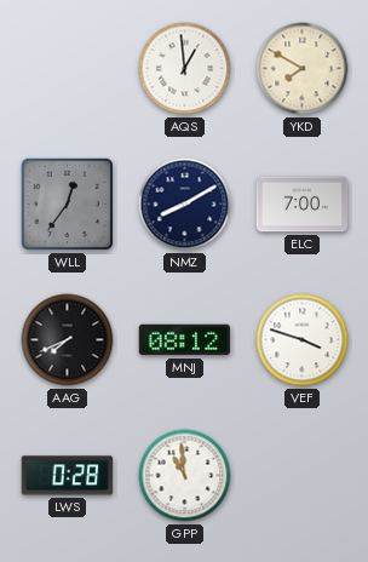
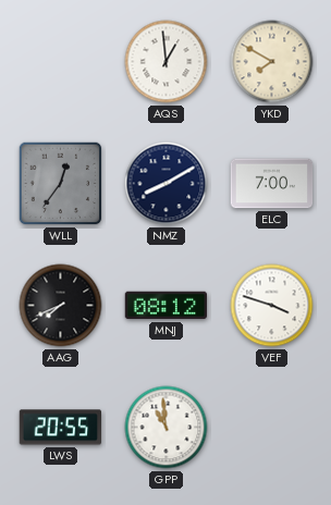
LWS: 0:28 -> 20:55 (60, 428)
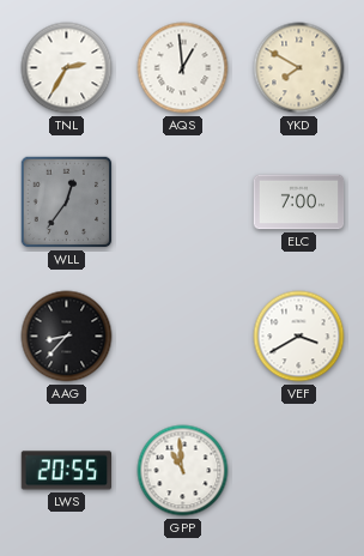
TNL: none -> 2:35 (67, 68)
NMZ: 8:10 -> none (167, 184)
AAG: 7:41 -> 8:37 (67, 337)
MNJ: 08:12 -> none (165, 306)
VEF: 3:48 -> 3:40 (299, 337)
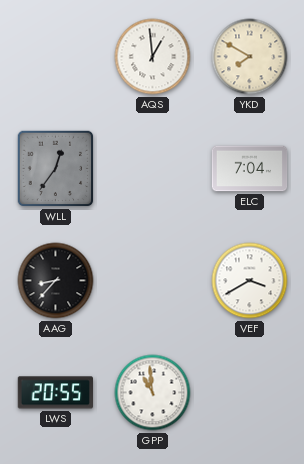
TNL: 2:35 -> none (67, 68)
ELC: 7:00 -> 7:04 (250, 169)
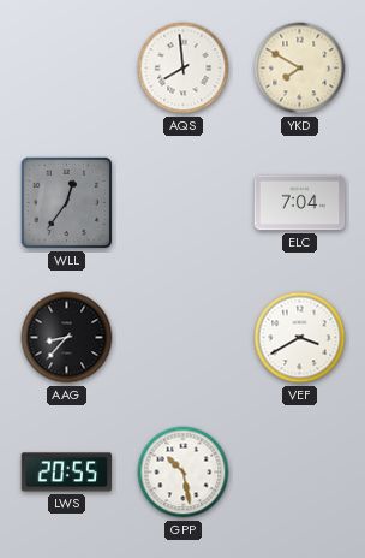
AQS: 12:59 -> 7:59 (184, 69)
GPP: 10:59 -> 10:28 (184, 473)
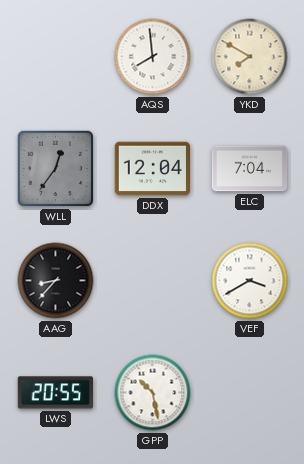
DDX: none -> 12:04 (152, 169)
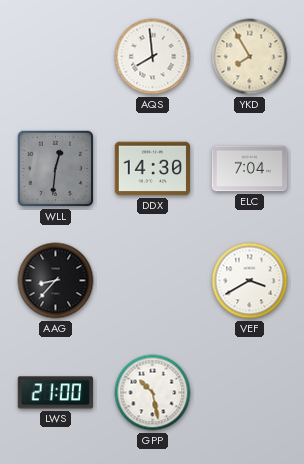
YKD: 7:50 -> 7:55 (250, 57)
WLL: 12:36 -> 12:31 (56, 169)
DDX: 12:04 -> 14:30 (152, 169)
LWS: 20:55 -> 21:00 (55, 393)
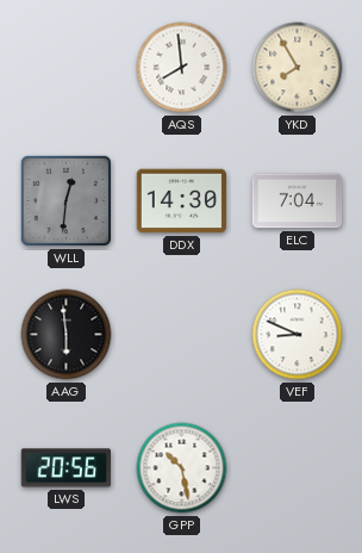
AAG: 8:37 -> 5:59 (67, 335)
VEF: 3:40 -> 8:49 (298, 335)
LWS: 21:00 -> 20:56 (65, 468)
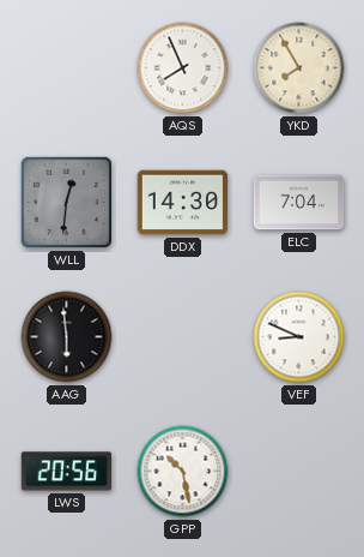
AQS: 7:59 -> 7:56 (183, 68)
